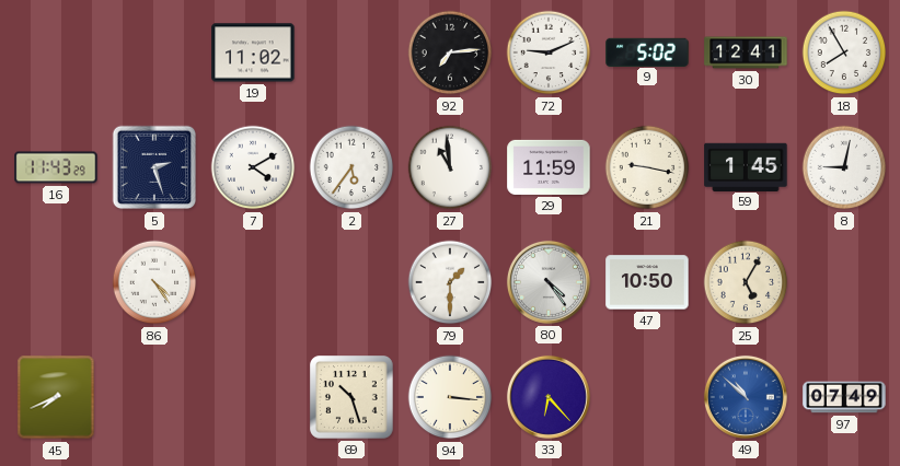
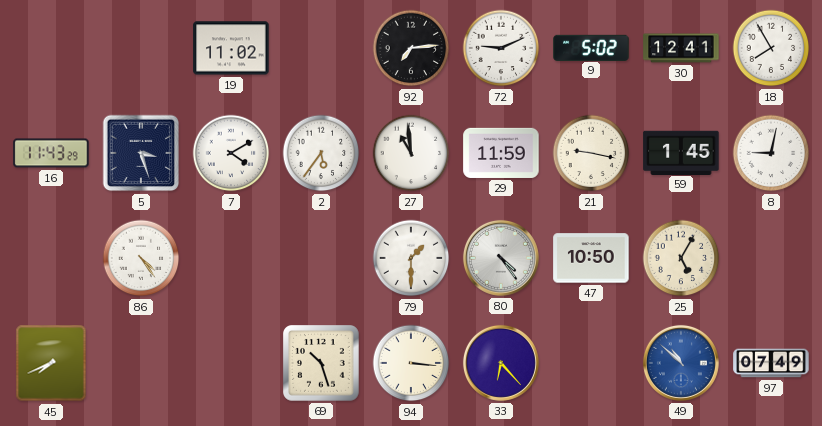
5: 2:27 -> 3:27 (141, 153)
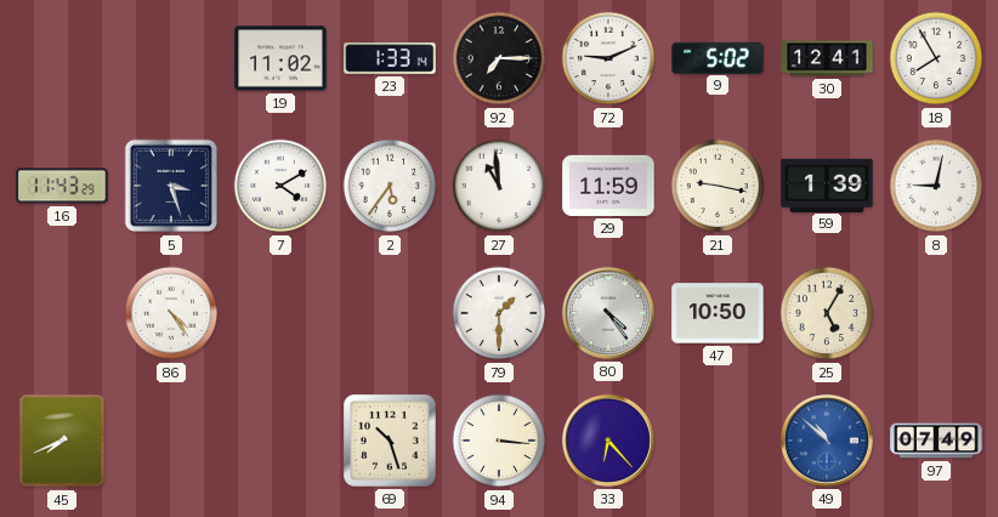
23: none -> 1:33 (390, 58)
92: 7:14 -> 7:15 (499, 58)
59: 1:45 -> 1:39 (827, 184)
